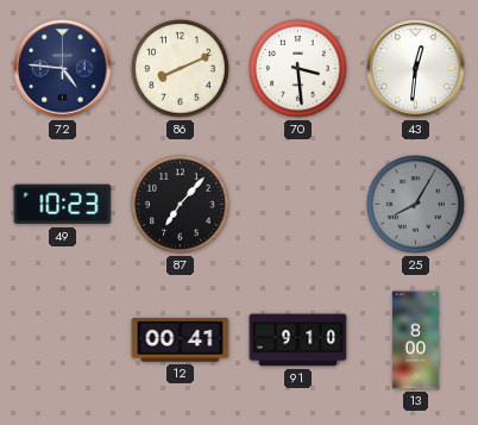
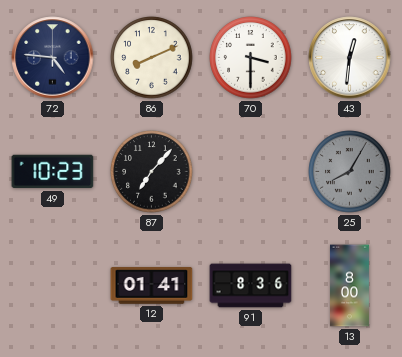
70: 3:29 -> 3:30 (251, 58)
12: 00:41 -> 01:41 (152, 286)
91: 9:10 -> 8:36 (251, 286)
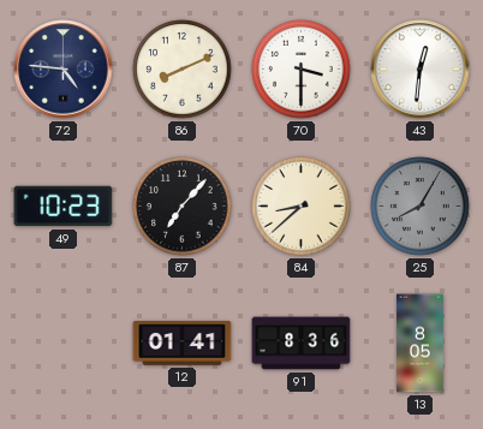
84: none -> 8:38 (302, 207)
13: 8:00 -> 8:05 (419, 344)
